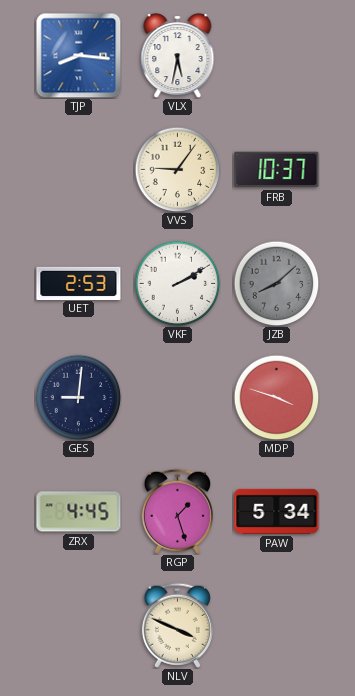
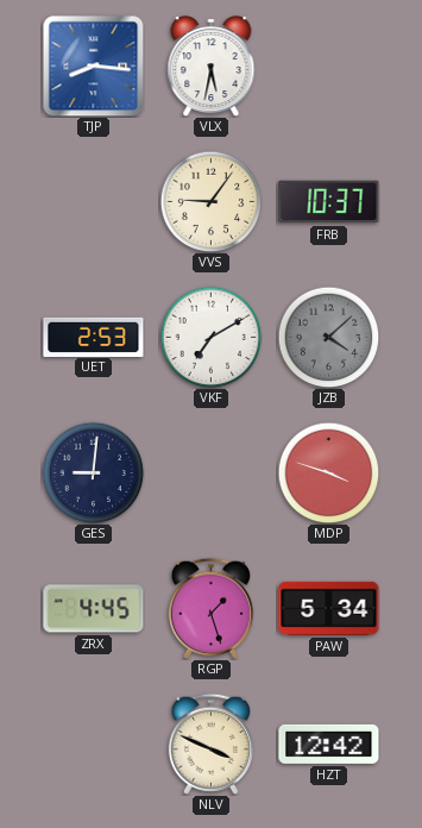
VKF: 2:10 -> 7:10 (210, 337)
JZB: 8:08 -> 4:08 (328, 337)
HZT: none -> 12:42 (329, 744)
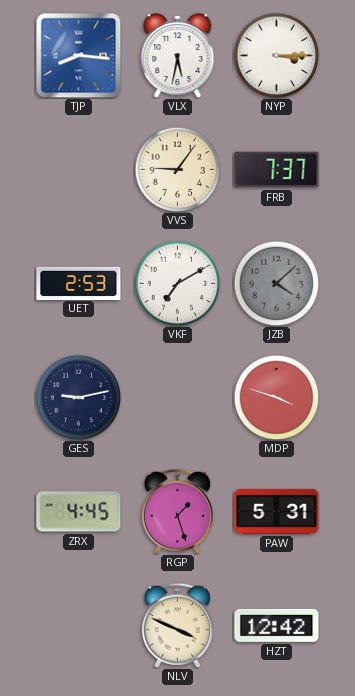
NYP: none -> 3:15 (276, 55)
FRB: 10:37 -> 7:37 (277, 170)
GES: 9:01 -> 9:13 (78, 397)
PAW: 5:34 -> 5:31 (277, 511)
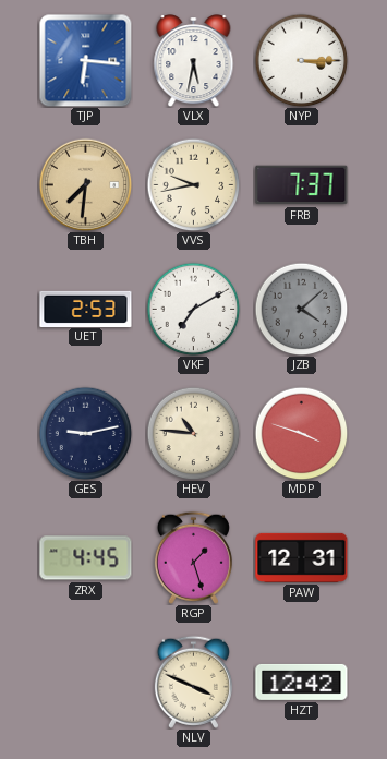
TJP: 8:16 -> 6:16 (85, 60)
TBH: none -> 7:31 (85, 184)
VVS: 9:06 -> 9:43 (193, 184)
HEV: none -> 10:46 (193, 433)
PAW: 5:31 -> 12:31 (302, 557)
